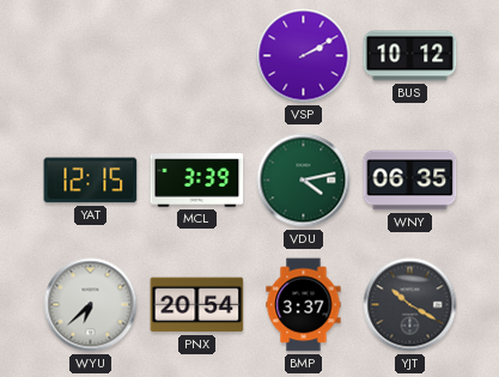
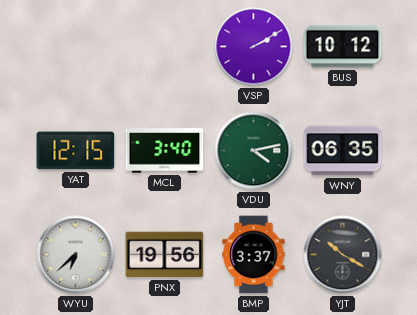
MCL: 3:39 -> 3:40 (165, 151)
PNX: 20:54 -> 19:56 (165, 255)
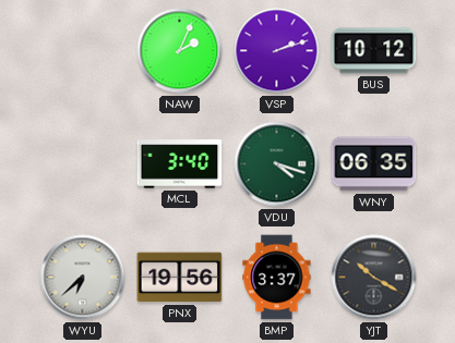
NAW: none -> 2:04 (180, 51)
VSP: 2:10 -> 2:12 (277, 51)
YAT: 12:15 -> none (76, 151)
VDU: 4:13 -> 4:18 (277, 164)
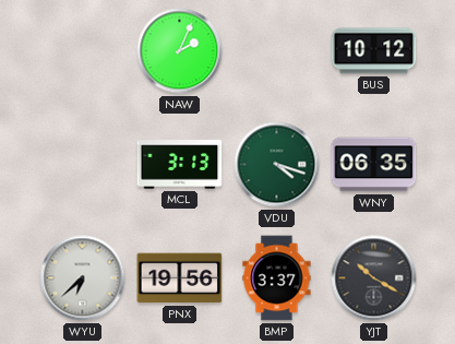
VSP: 2:12 -> none (277, 51)
MCL: 3:40 -> 3:13 (180, 165)
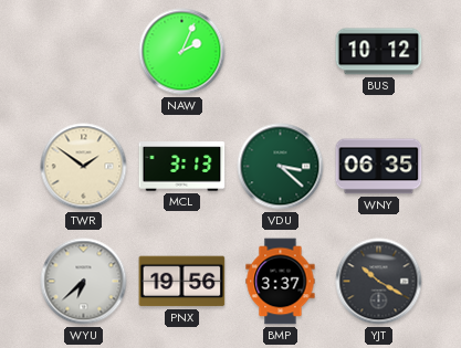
TWR: none -> 1:51 (84, 167)
VDU: 4:18 -> 3:22 (281, 167)
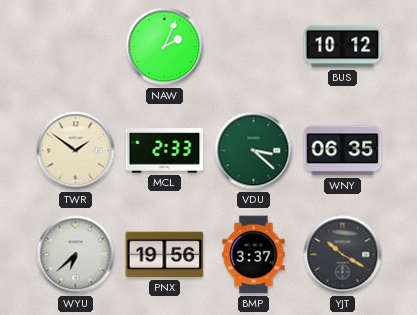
MCL: 3:13 -> 2:33 (165, 151)
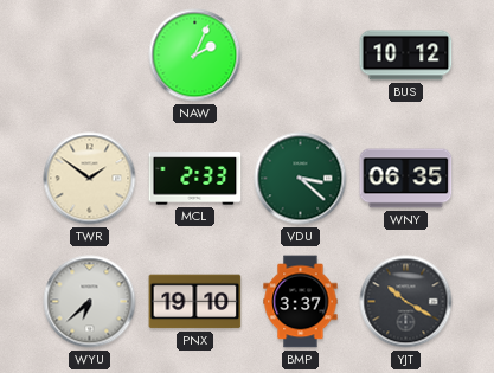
PNX: 19:56 -> 19:10 (195, 302)
